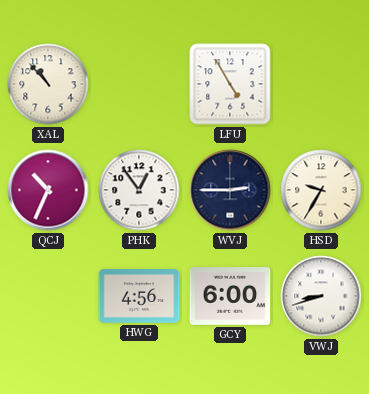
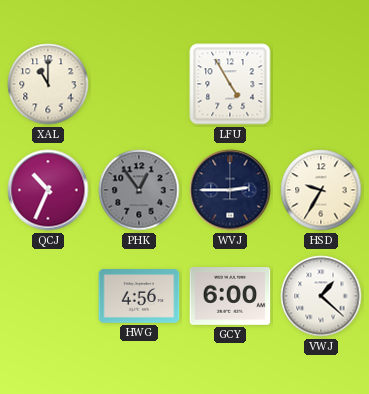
XAL: 10:53 -> 11:00 (48, 84)
PHK dial: white -> grey (139, 190)
VWJ: 8:42 -> 1:22 (321, 296)
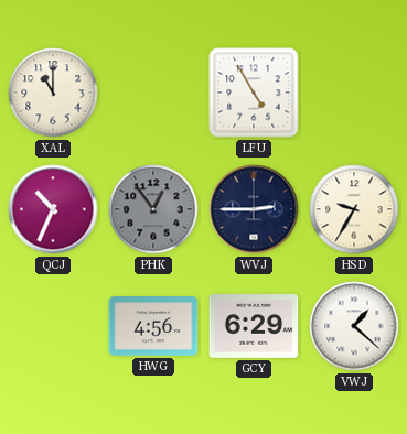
GCY: 6:00 -> 6:29 (254, 327)
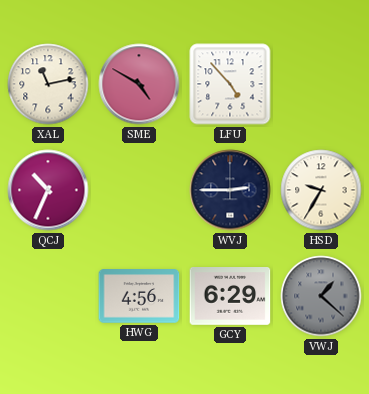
XAL: 11:00 -> 11:13 (48, 84)
SME: none -> 4:50 (139, 84)
LFU: 4:55 -> 4:53 (230, 84)
PHK: 12:54 -> none (153, 209)
VWJ dial: white -> grey (321, 296)
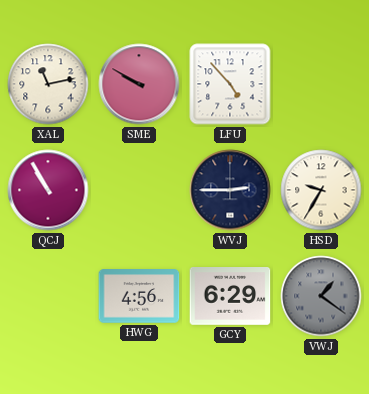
SME: 4:50 -> 9:50 (139, 84)
QCJ: 10:34 -> 10:55 (48, 190)
VWJ: 1:22 -> 1:21 (321, 296)
